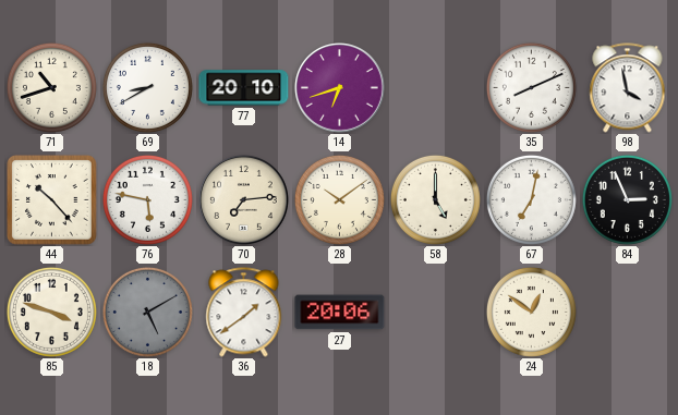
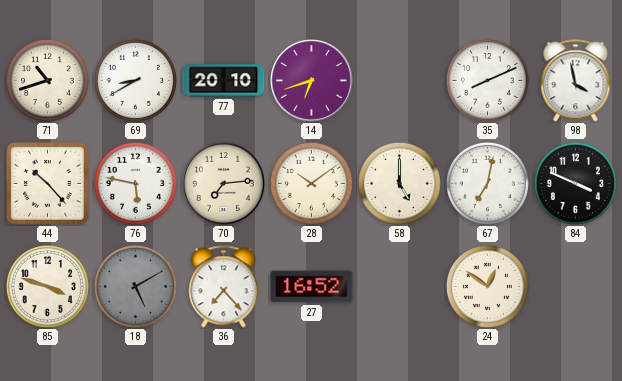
84: 2:56 -> 3:49 (575, 183)
36: 1:39 -> 7:23 (224, 287)
27: 20:06 -> 16:52 (312, 287)
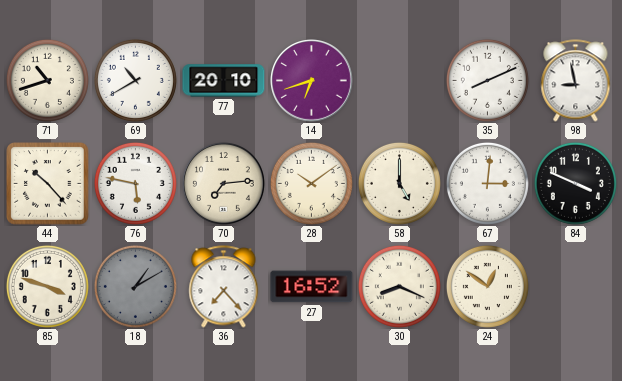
69: 8:40 -> 10:40 (135, 80)
98: 3:58 -> 8:58 (576, 81)
67: 7:02 -> 3:01 (487, 183)
18: 5:10 -> 1:10 (135, 286)
30: none -> 8:19 (399, 286)
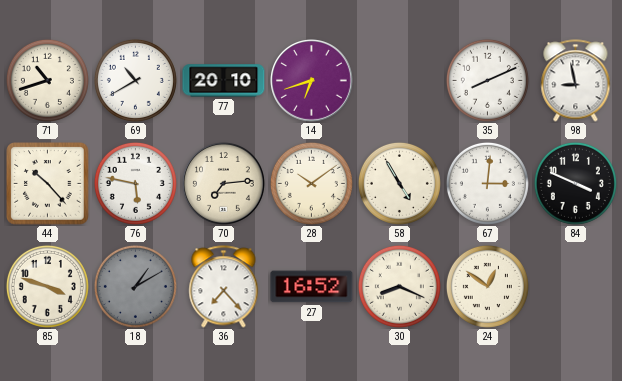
58: 5:00 -> 4:55 (399, 183)
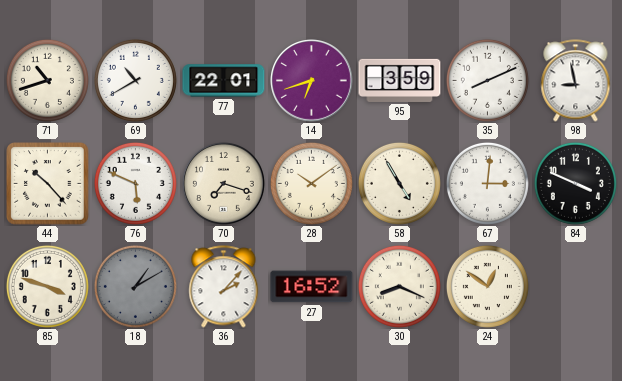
77: 20:10 -> 22:01 (224, 81)
95: none -> 3:59 (400, 80)
76: 5:47 -> 5:49 (135, 183)
70: 7:14 -> 7:18 (224, 184)
36: 7:23 -> 2:07 (224, 287)
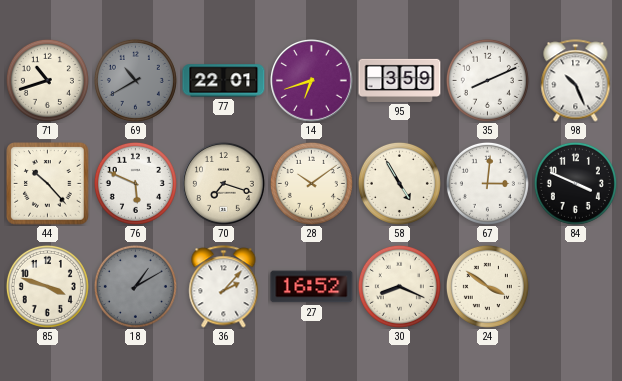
69 dial: white -> grey (135, 80)
98: 8:58 -> 10:26 (576, 81)
24: 12:51 -> 3:51 (487, 286)
